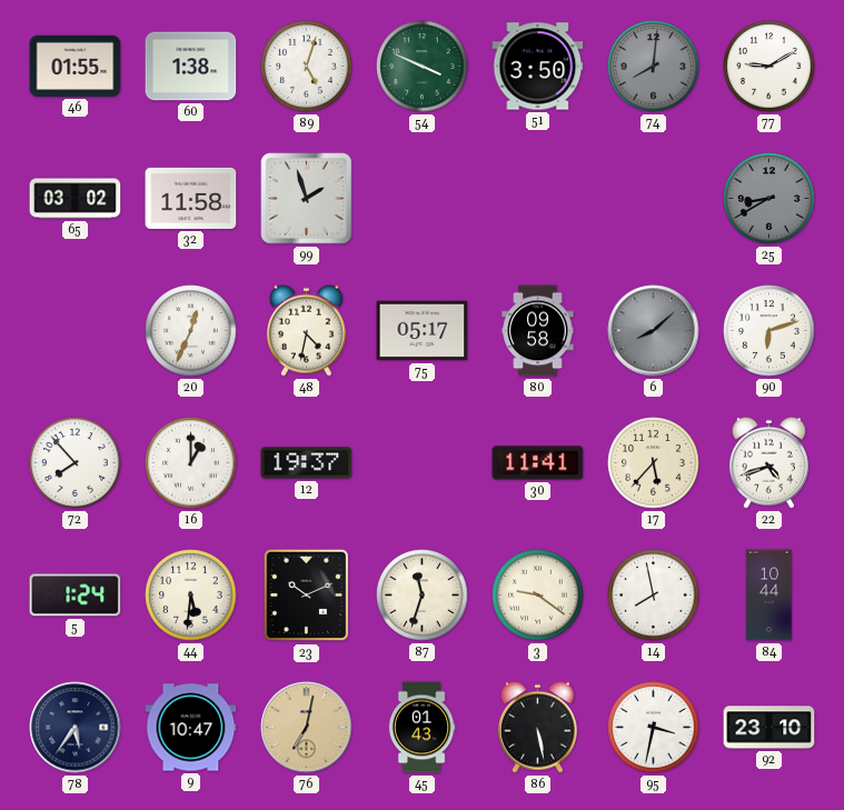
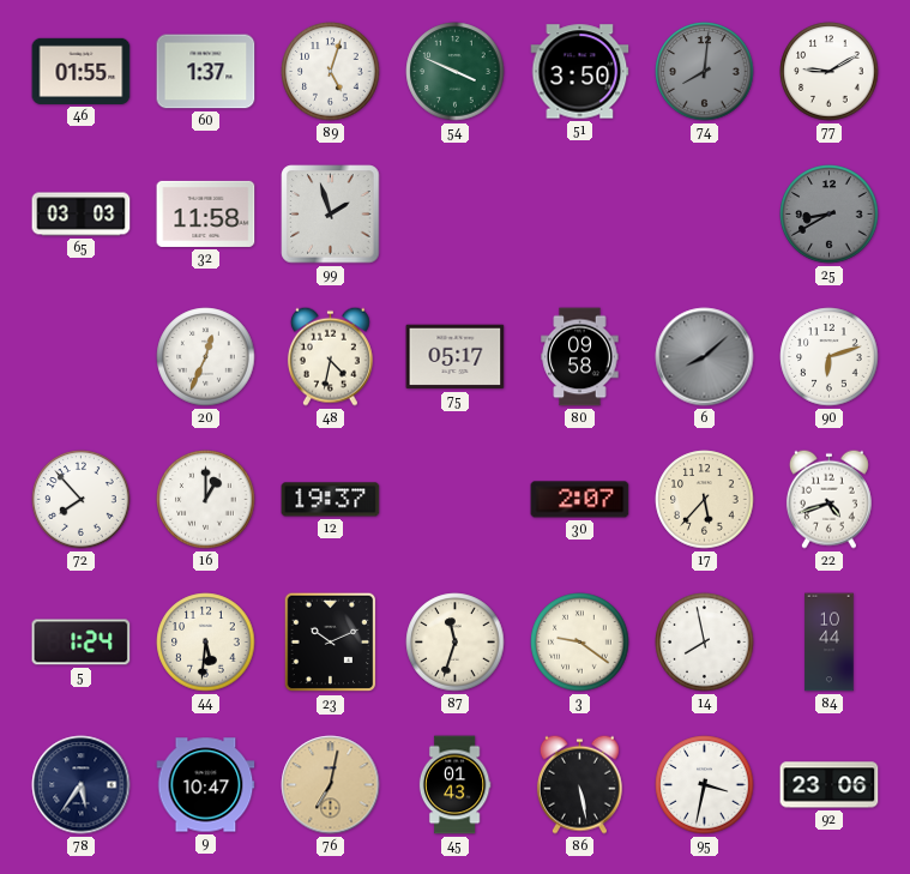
60: 1:38 -> 1:37 (206, 72)
65: 03:02 -> 03:03 (82, 215)
30: 11:41 -> 2:07 (580, 500)
92: 23:10 -> 23:06 (830, 785)
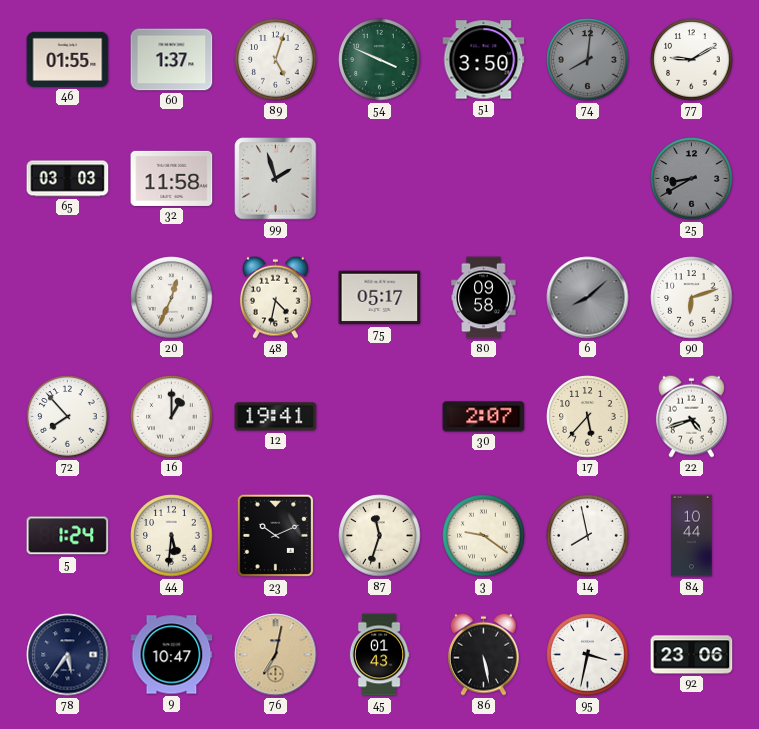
12: 19:37 -> 19:41 (276, 417)
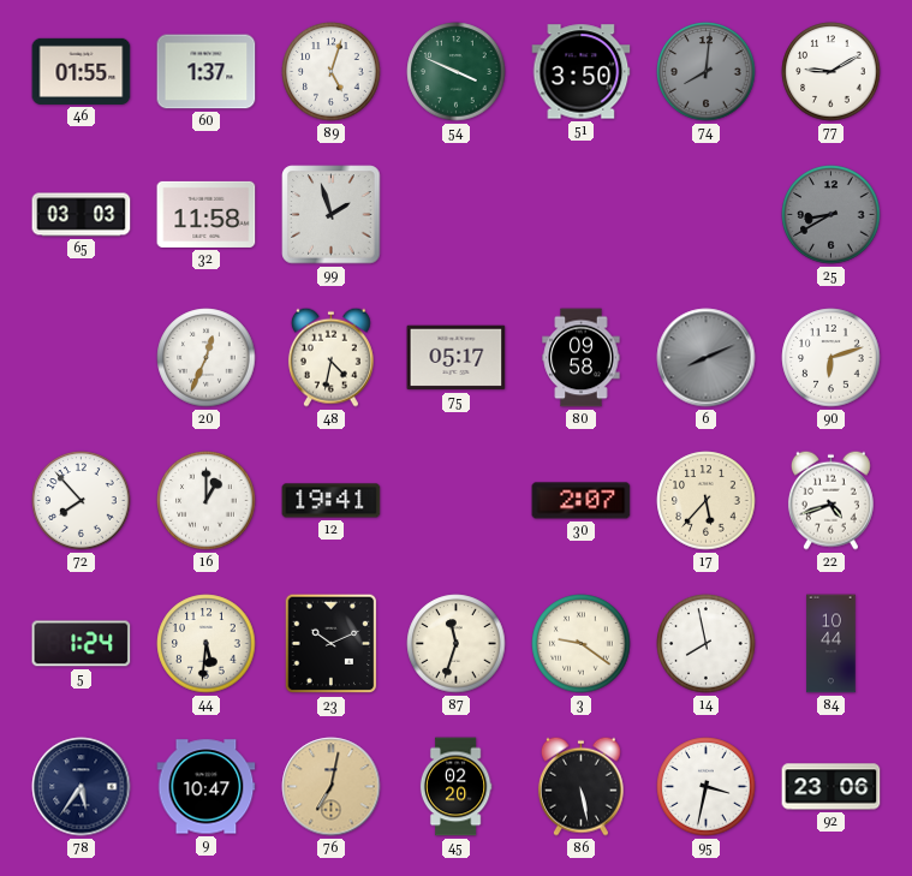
6: 8:08 -> 8:11 (707, 358)
45: 01:43 -> 02:20 (455, 787)
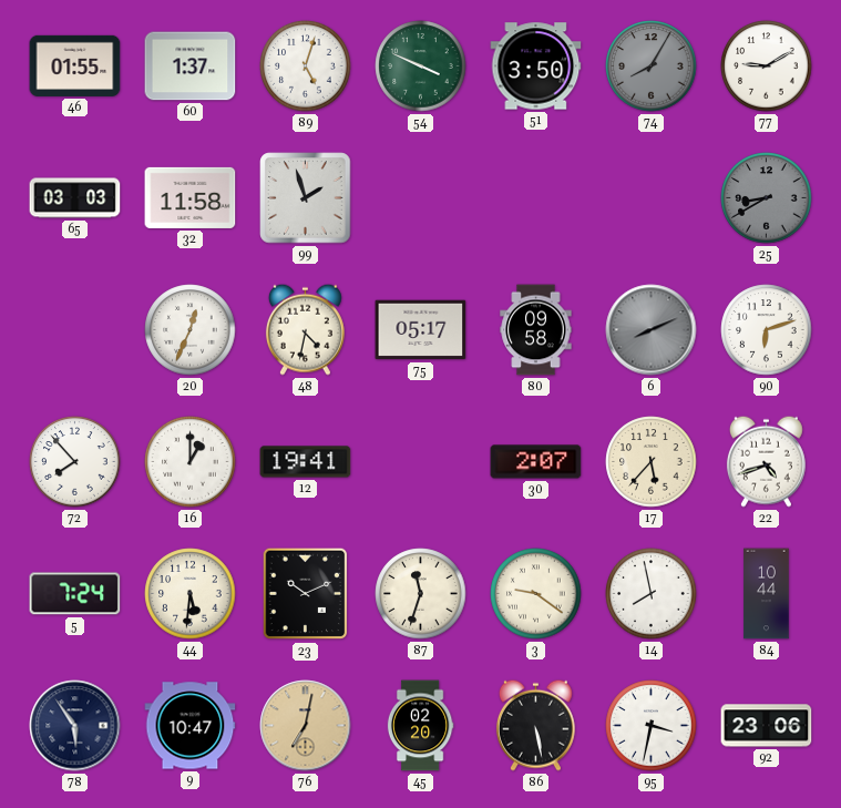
74: 8:01 -> 8:05 (652, 67)
5: 1:24 -> 7:24 (75, 594)
78: 5:36 -> 5:54 (75, 726)
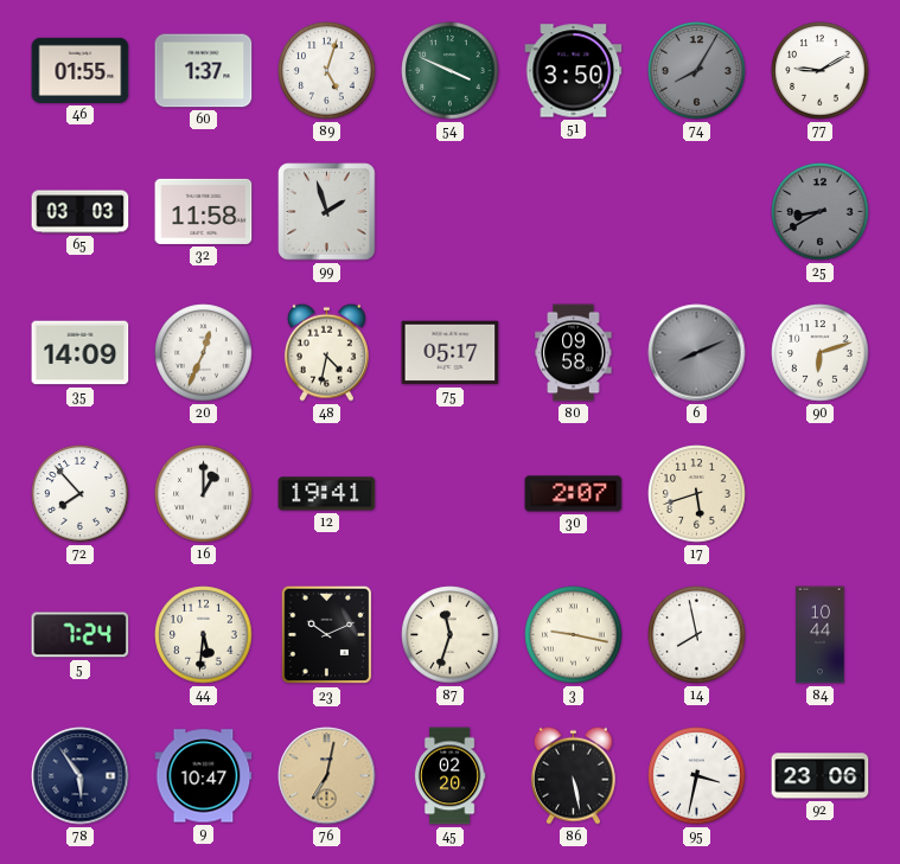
35: none -> 14:09 (81, 353)
17: 5:37 -> 5:42 (697, 494)
22: 4:42 -> none (766, 461)
3: 9:21 -> 9:17 (574, 635)
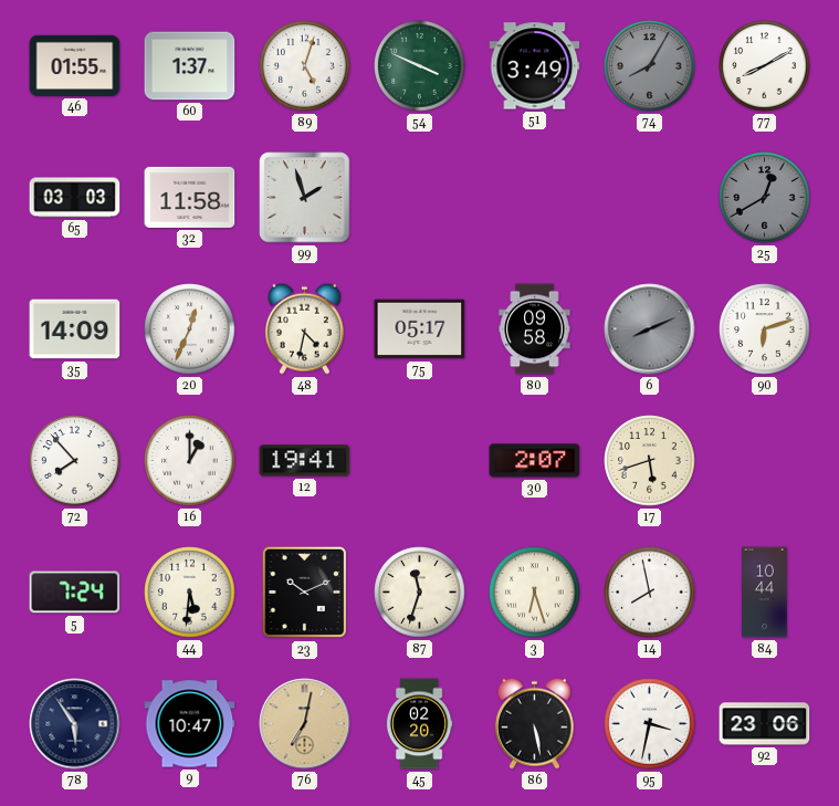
51: 3:50 -> 3:49 (535, 66)
77: 9:10 -> 8:10 (765, 66)
25: 8:40 -> 12:40 (765, 198)
3: 9:17 -> 6:27 (535, 593)
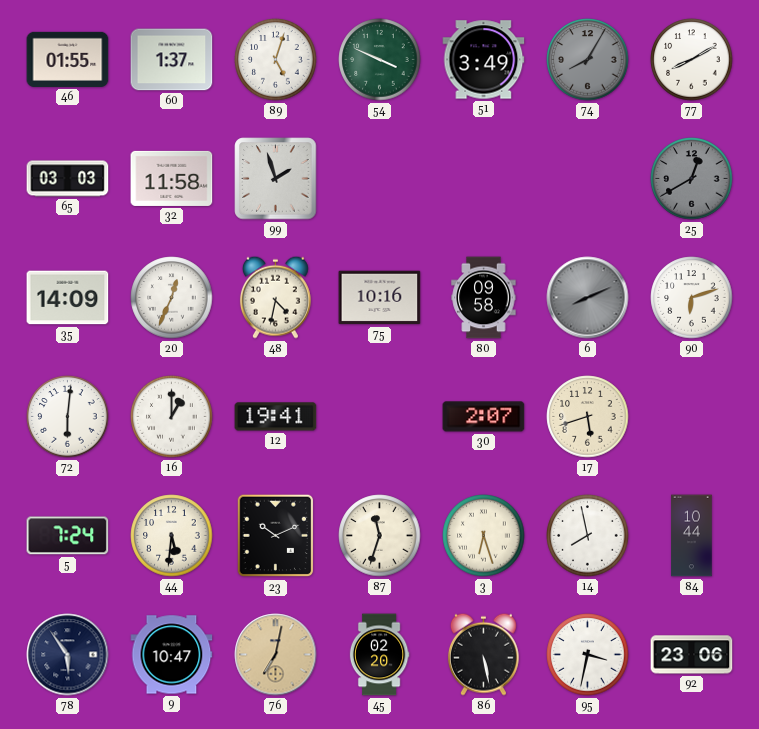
75: 05:17 -> 10:16 (380, 298)
72: 7:53 -> 6:01 (68, 417)
